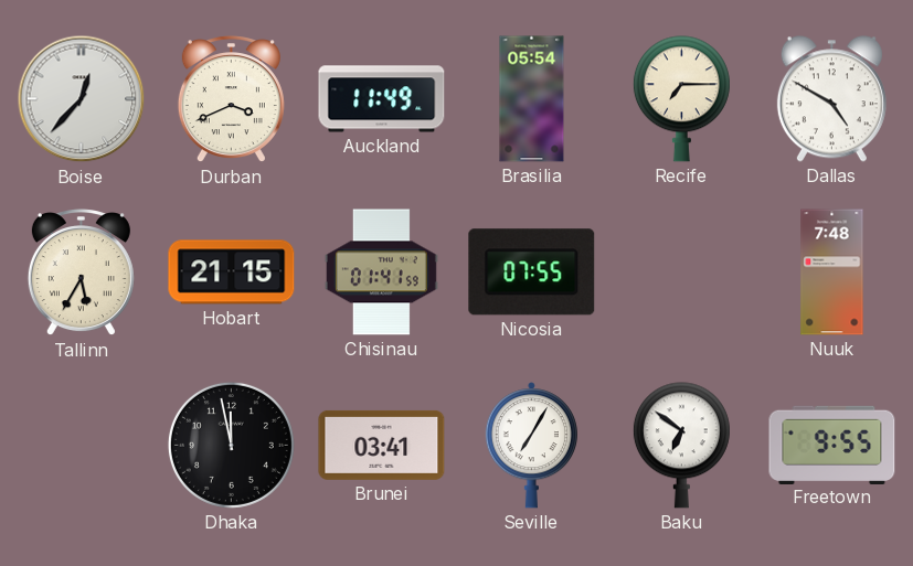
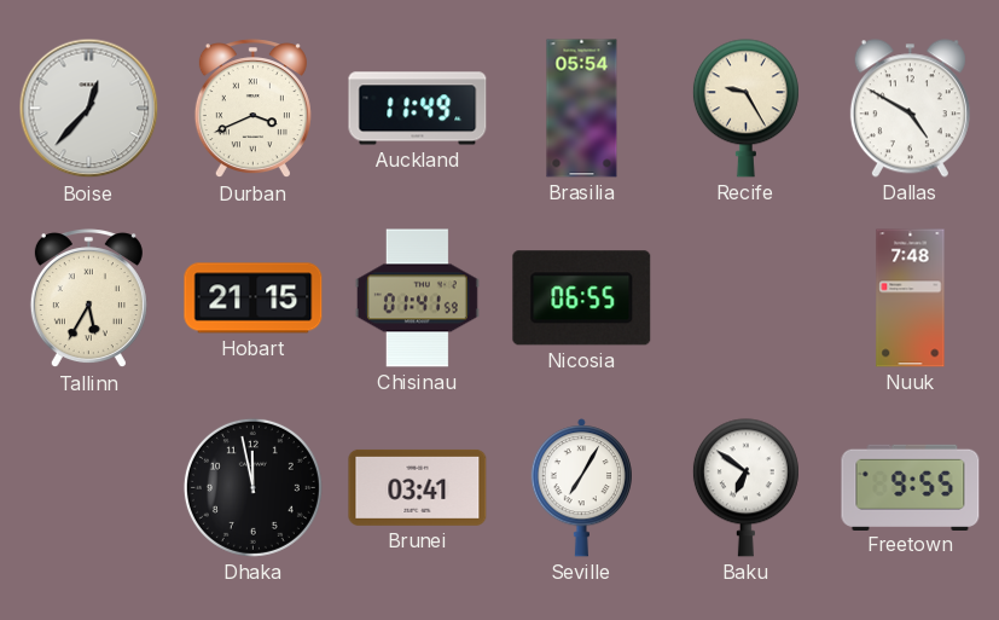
Recife: 7:15 -> 9:25 (745, 109)
Nicosia: 07:55 -> 06:55 (582, 299)
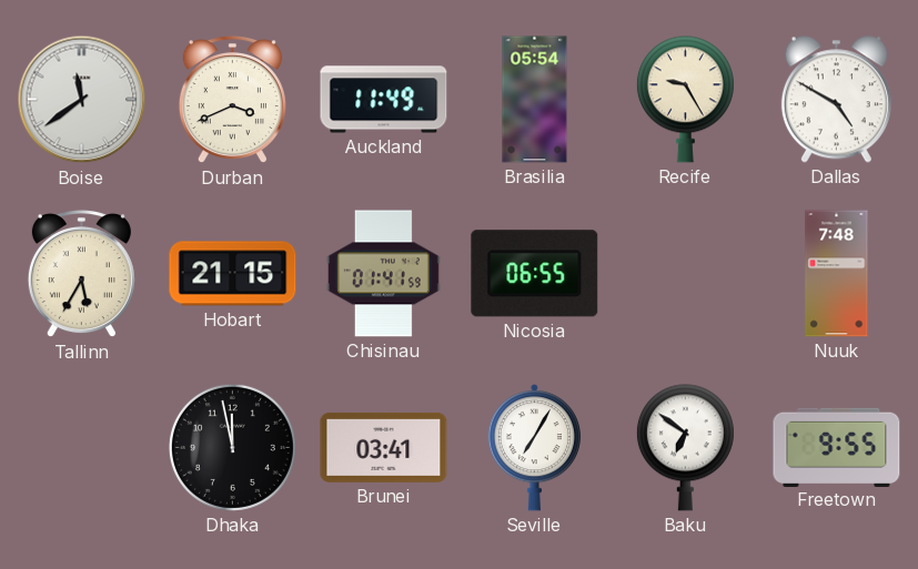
Boise: 12:37 -> 11:39 (82, 100)
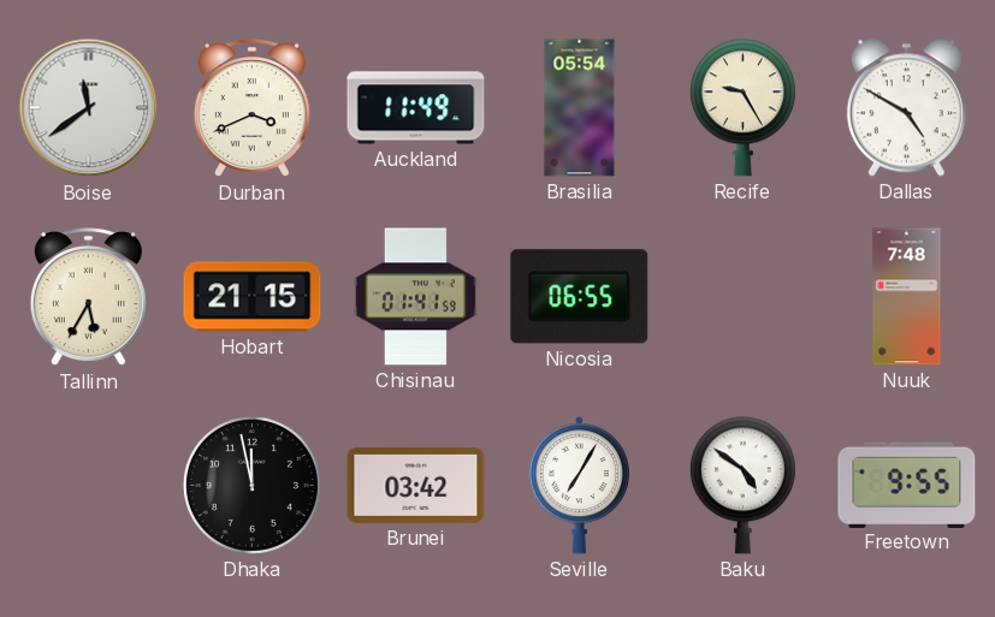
Brunei: 03:41 -> 03:42 (416, 485)
Baku: 6:51 -> 4:51 (742, 486)
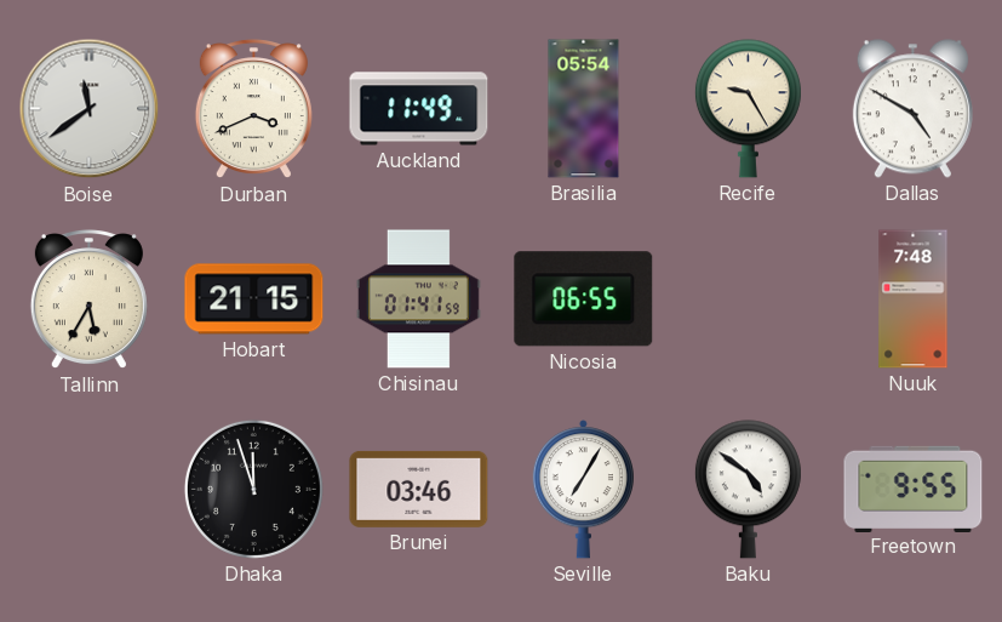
Dhaka: 11:58 -> 11:57 (253, 489)
Brunei: 03:42 -> 03:46 (419, 489)
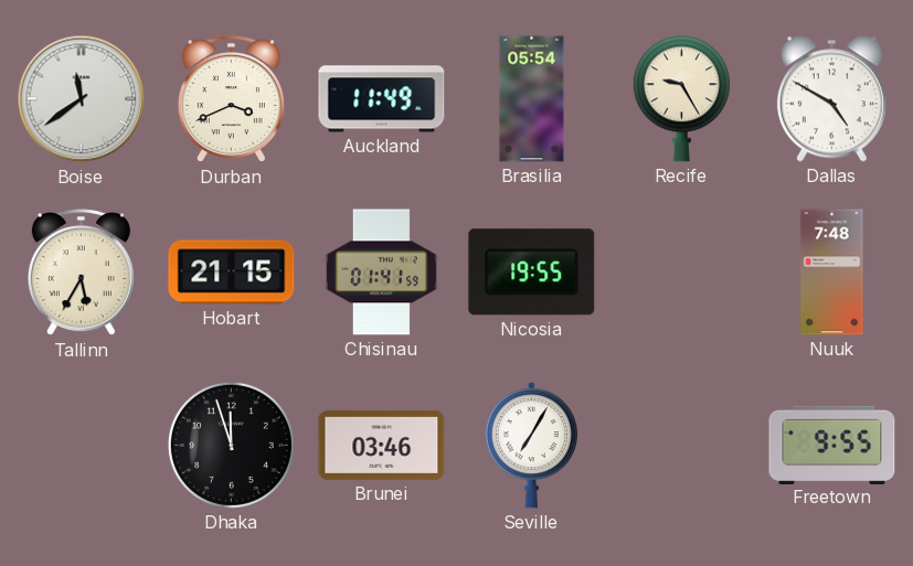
Nicosia: 06:55 -> 19:55 (532, 273)
Baku: 4:51 -> none (748, 490)
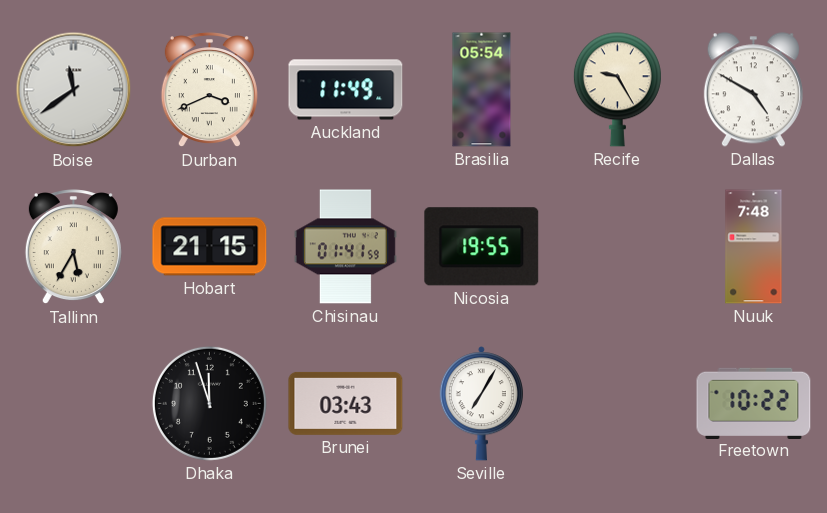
Brunei: 03:46 -> 03:43 (346, 403)
Freetown: 9:55 -> 10:22 (754, 403)
